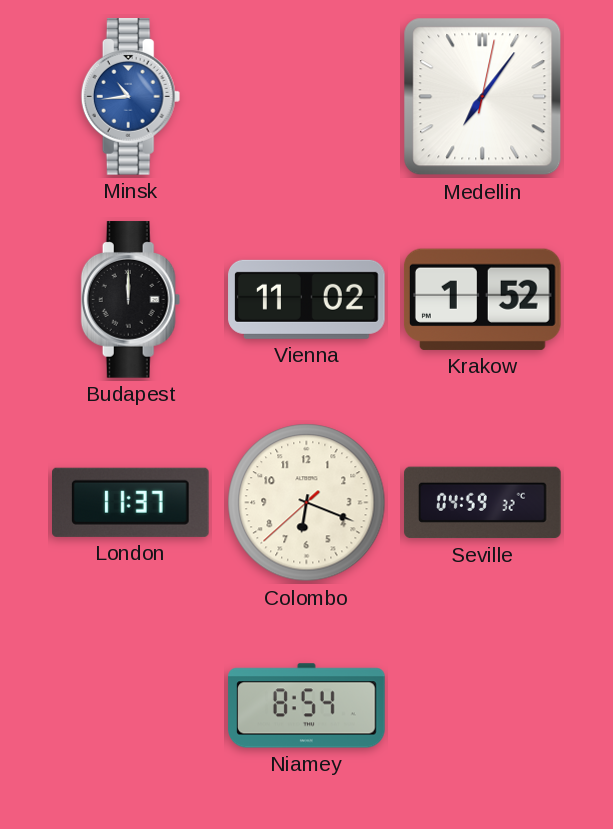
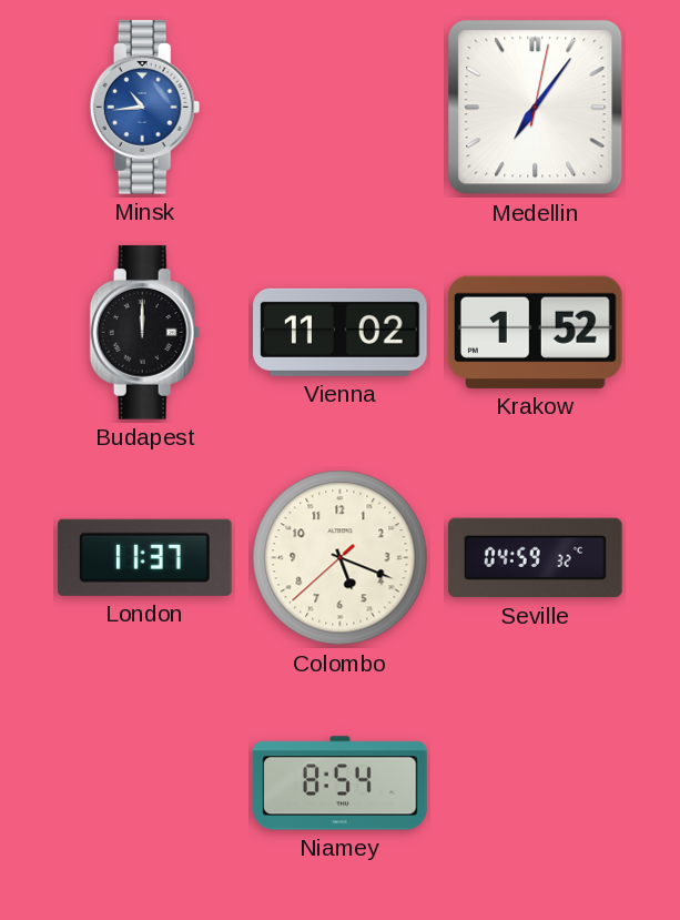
Colombo: 6:18 -> 5:18 (341, 558)
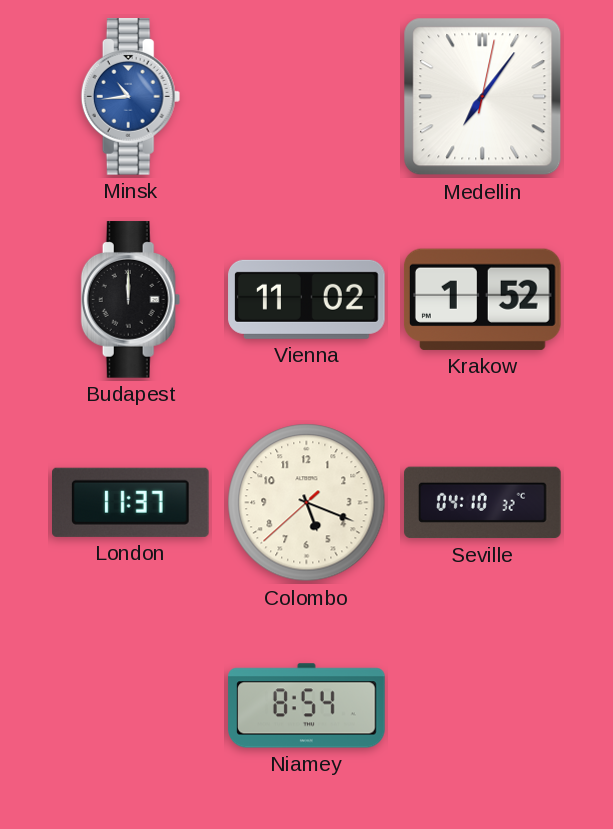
Seville: 04:59 -> 04:10 (483, 503)
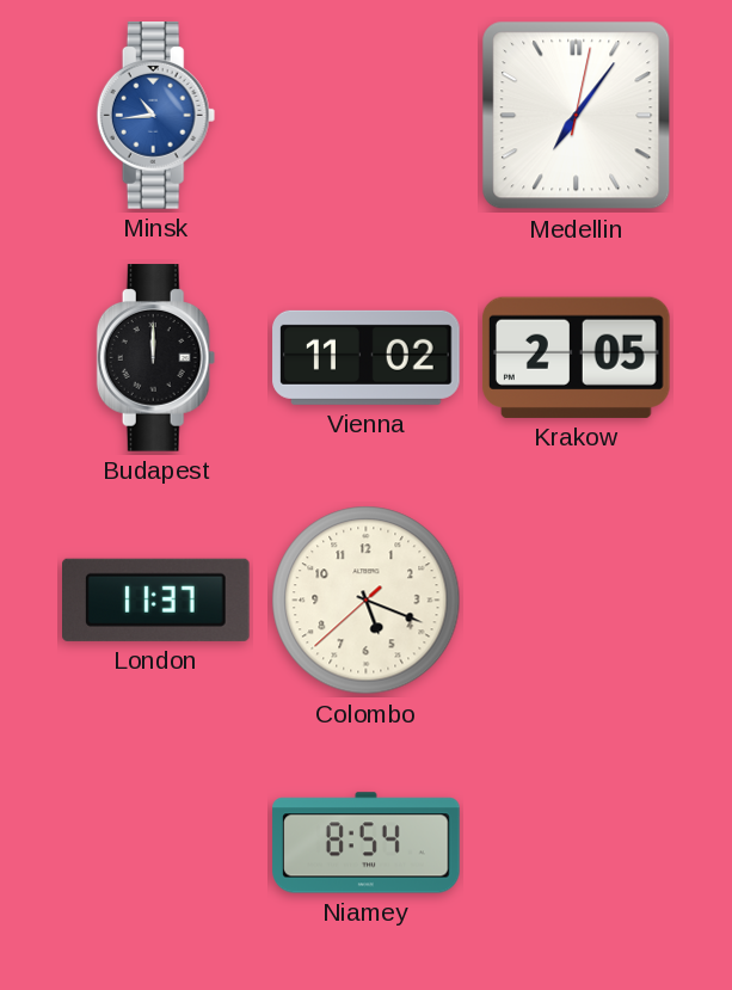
Krakow: 1:52 -> 2:05 (576, 357)
Seville: 04:10 -> none (483, 503)
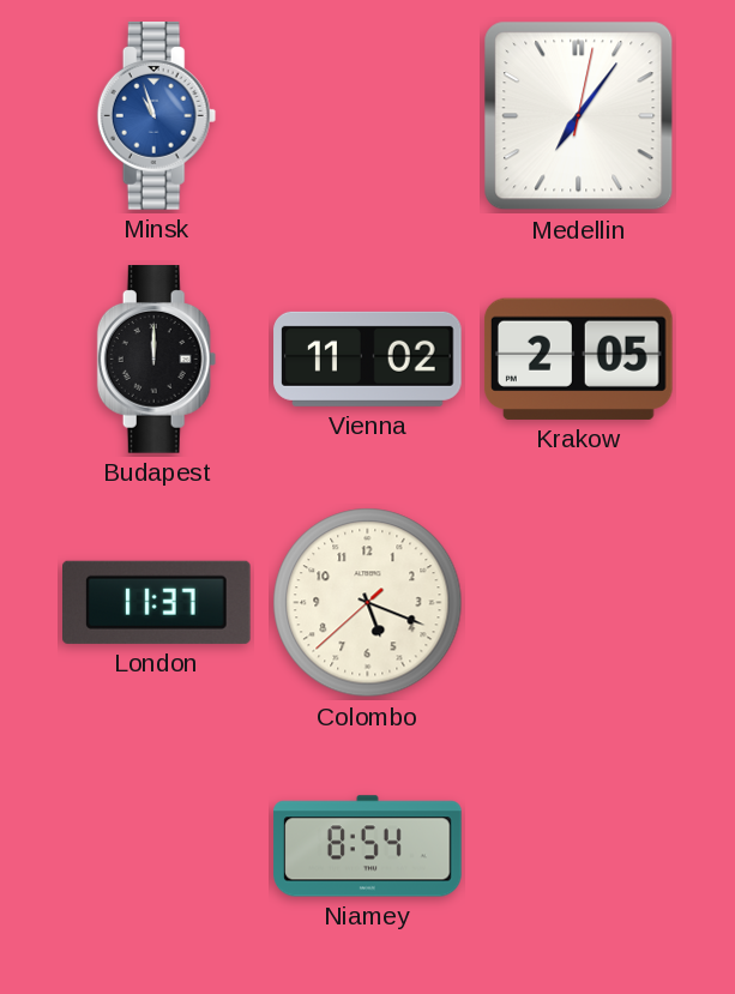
Minsk: 10:44 -> 10:57 (157, 116)
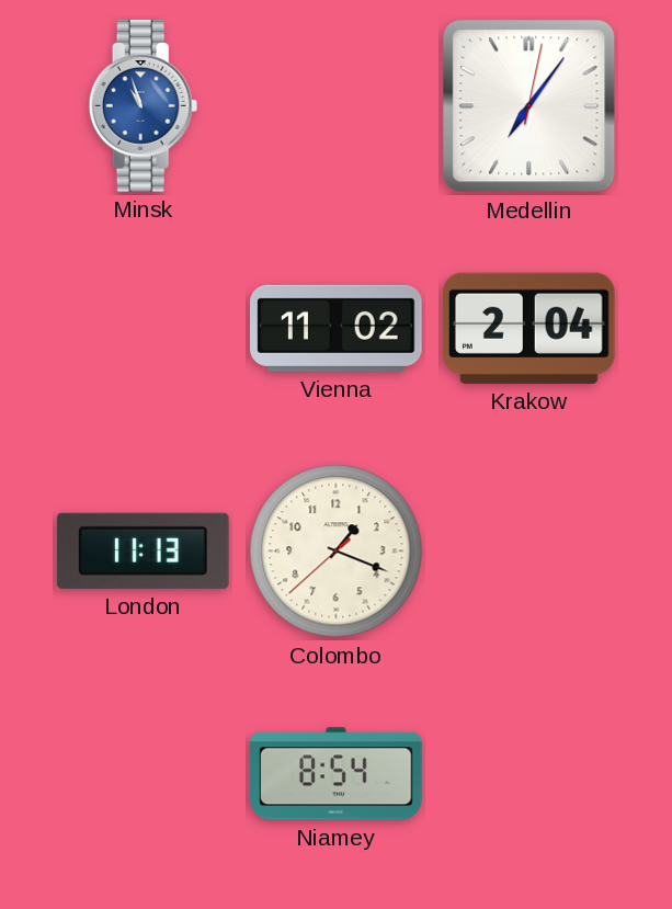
Budapest: 12:00 -> none (157, 360)
Krakow: 2:05 -> 2:04 (528, 328)
London: 11:37 -> 11:13 (144, 550)
Colombo: 5:18 -> 1:18 (337, 552)
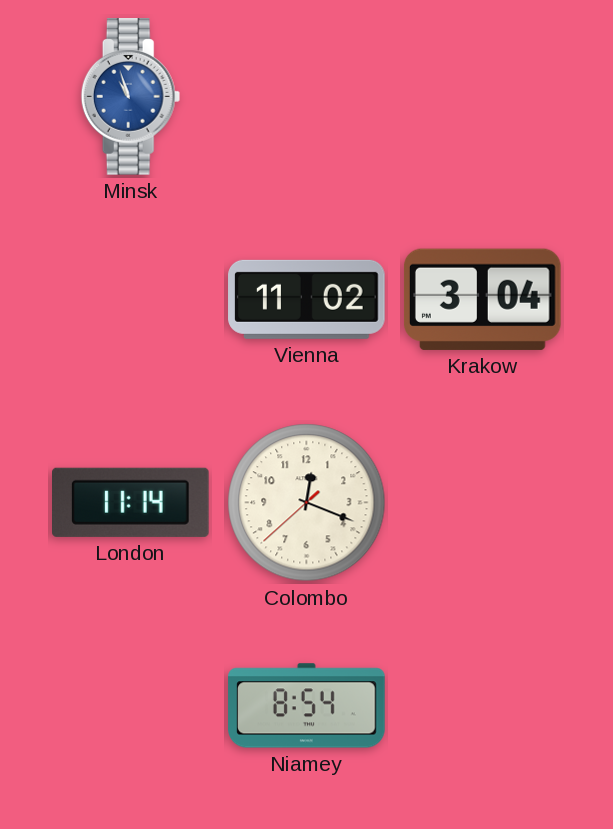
Medellin: 7:06 -> none (529, 106)
Krakow: 2:04 -> 3:04 (482, 299)
London: 11:13 -> 11:14 (131, 502)
Colombo: 1:18 -> 12:18 (307, 503)
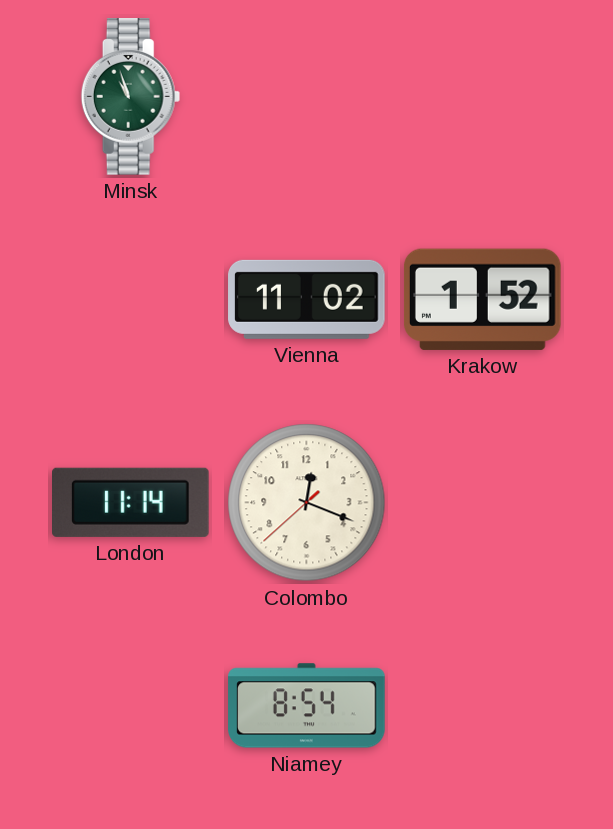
Minsk dial: blue -> green (131, 97)
Krakow: 3:04 -> 1:52 (482, 299)
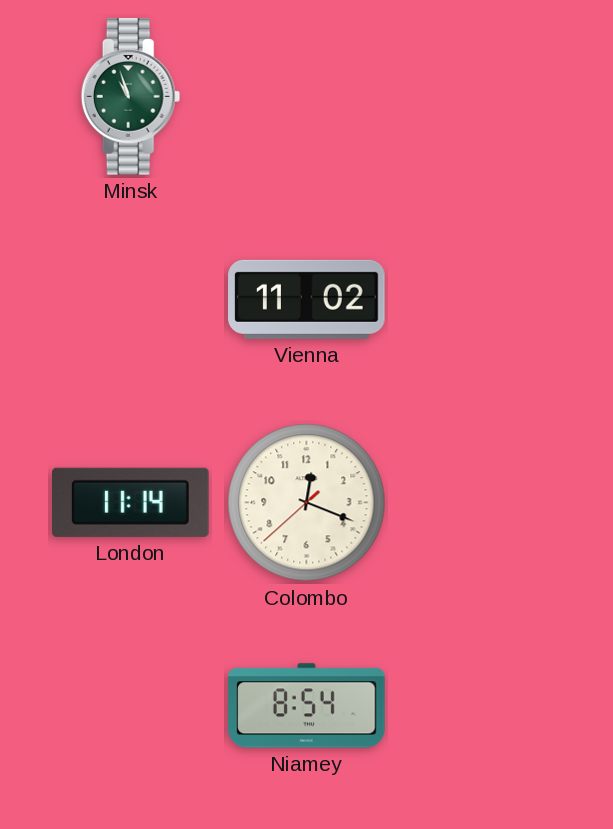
Krakow: 1:52 -> none (482, 299)
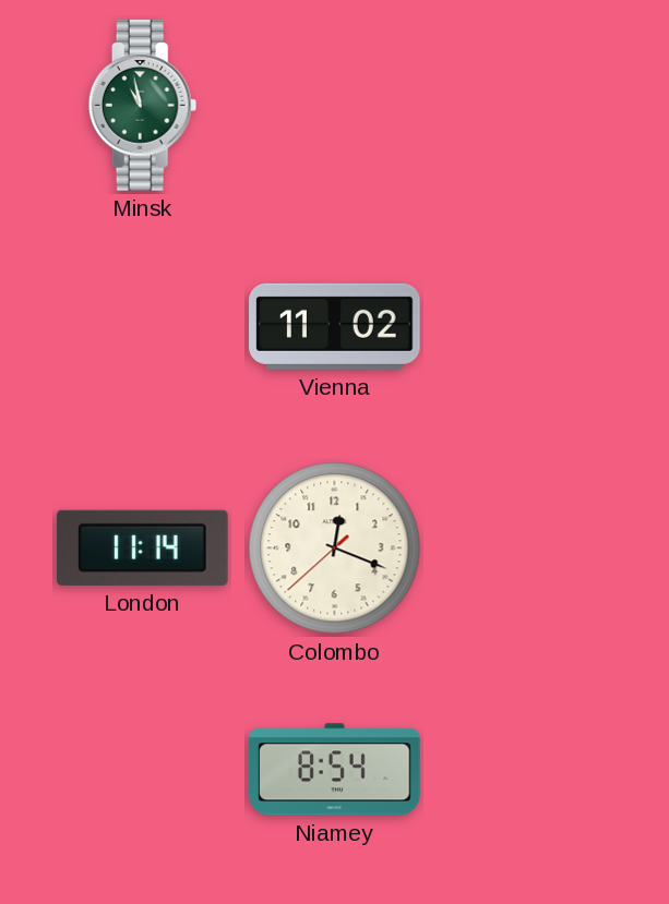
Minsk: 10:57 -> 10:58 (143, 106)
